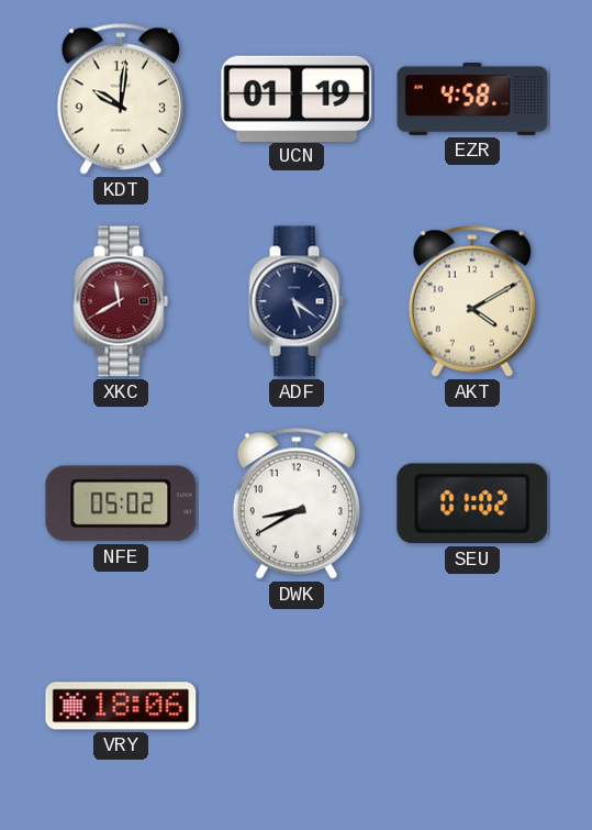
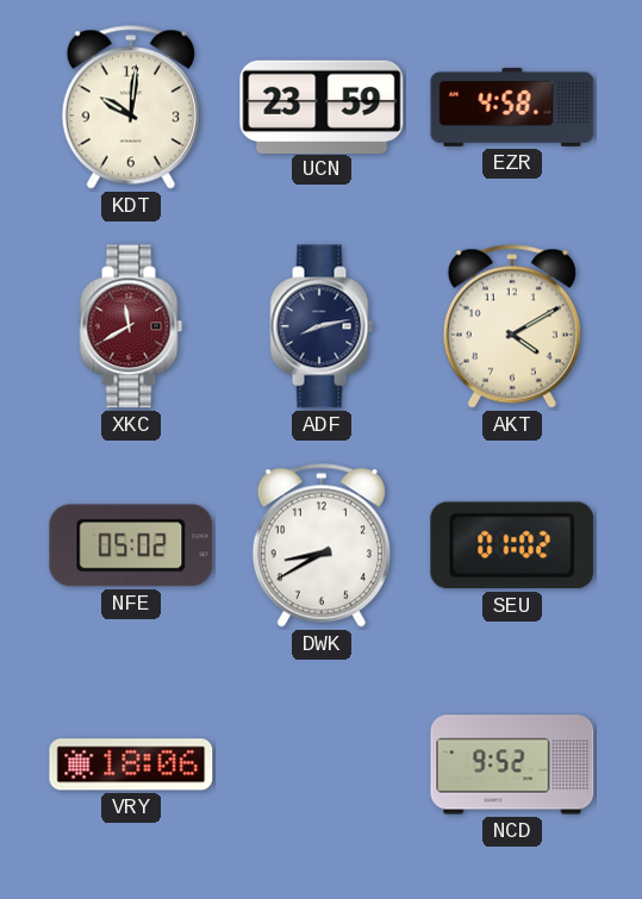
UCN: 01:19 -> 23:59 (322, 106)
ADF: 5:21 -> 8:13 (322, 326)
NCD: none -> 9:52 (512, 764)
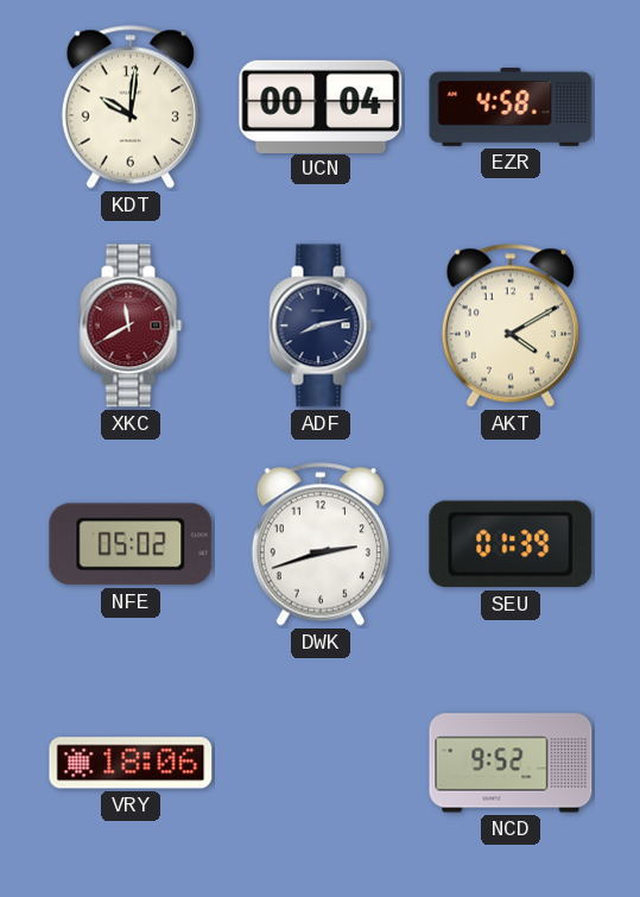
UCN: 23:59 -> 00:04 (321, 106)
DWK: 8:40 -> 2:42 (321, 544)
SEU: 01:02 -> 01:39 (511, 544)
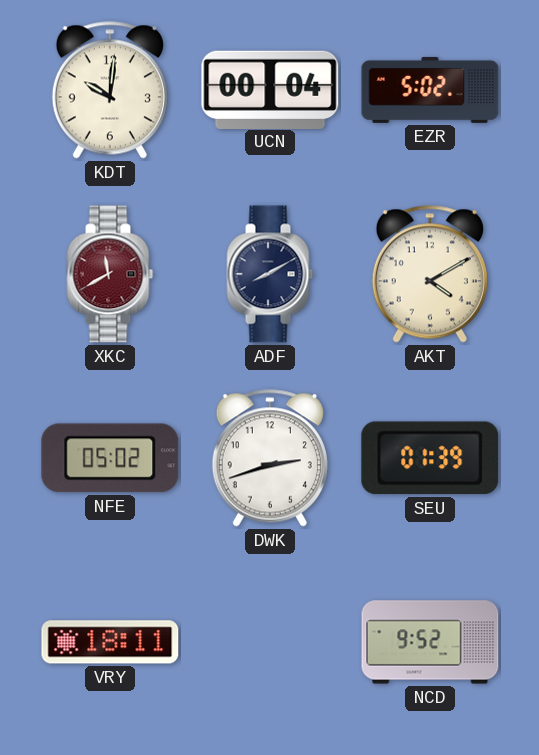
EZR: 4:58 -> 5:02 (430, 90)
ADF: 8:13 -> 8:10 (270, 274)
VRY: 18:06 -> 18:11 (110, 642)
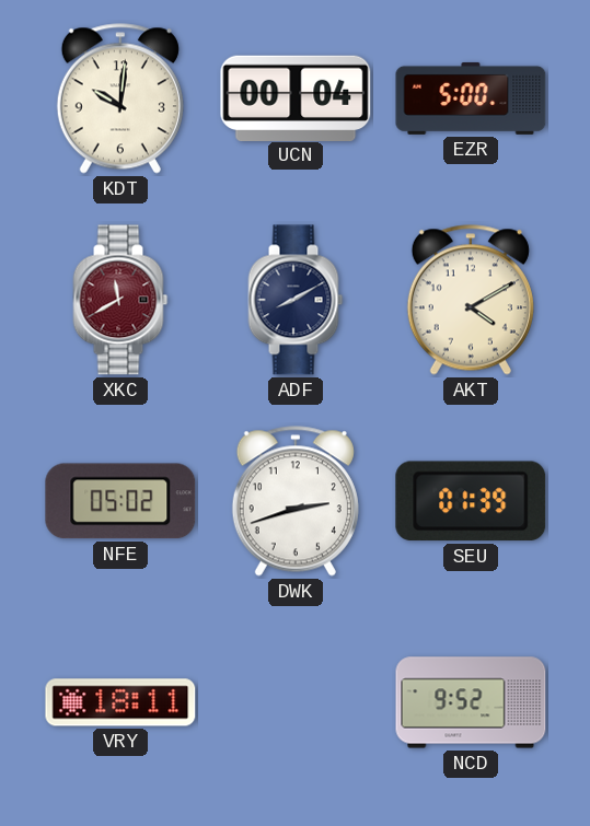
EZR: 5:02 -> 5:00 (471, 98)
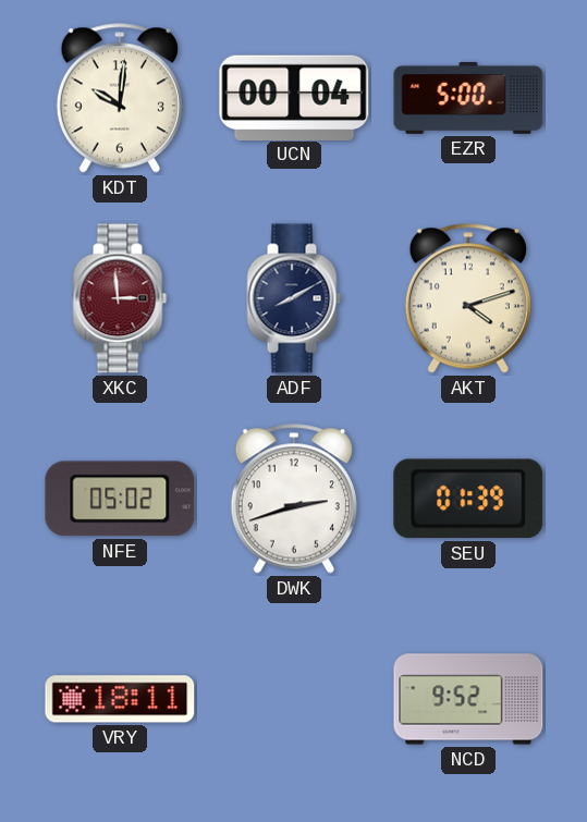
XKC: 11:40 -> 2:59 (120, 298)
AKT: 4:10 -> 4:12 (468, 298)
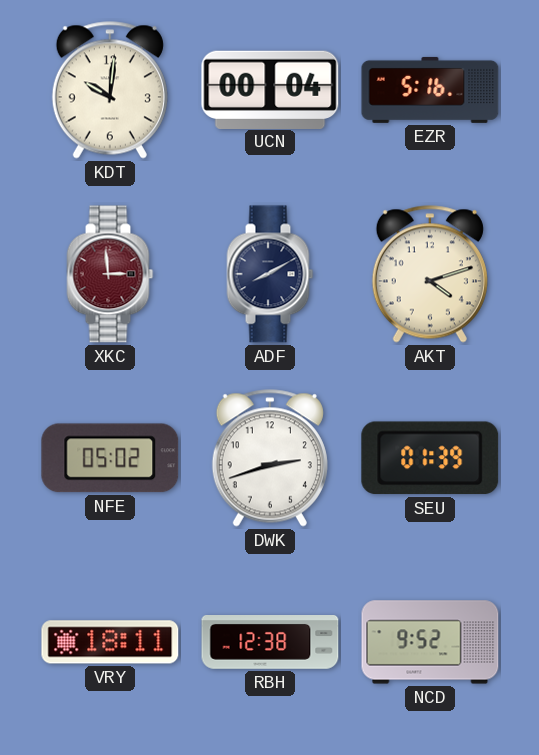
EZR: 5:00 -> 5:16 (430, 90)
RBH: none -> 12:38 (270, 643)
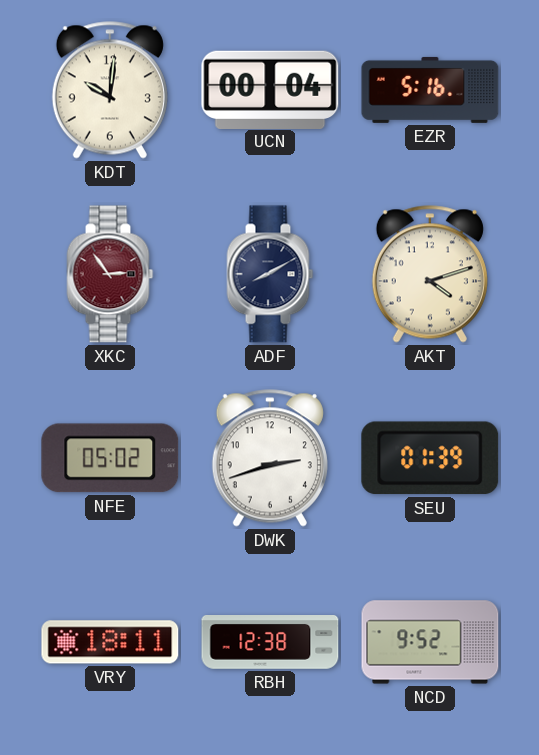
XKC: 2:59 -> 2:54 (110, 274)
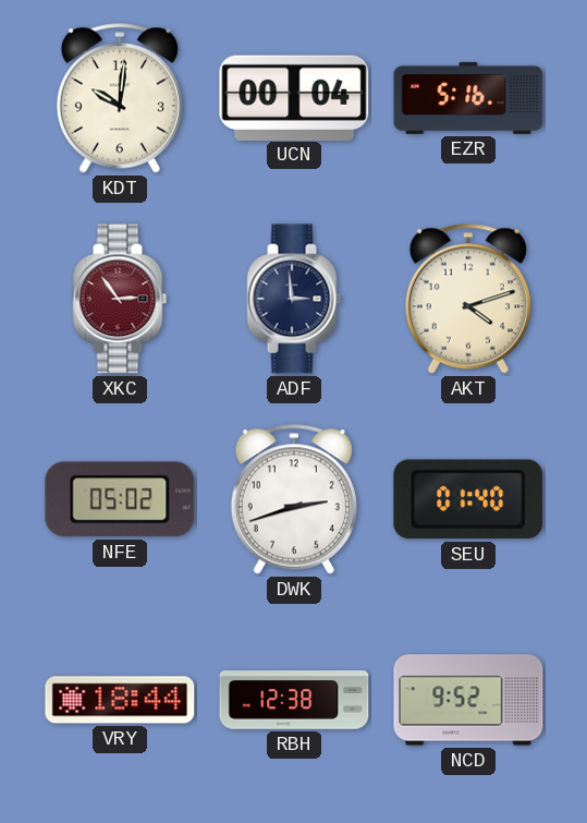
ADF: 8:10 -> 2:59 (294, 299)
SEU: 01:39 -> 01:40 (468, 499)
VRY: 18:11 -> 18:44 (120, 700)
